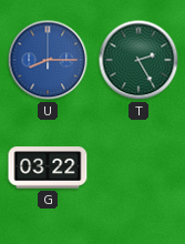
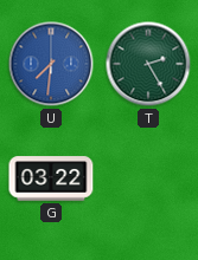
U: 8:15 -> 7:31 (51, 64)
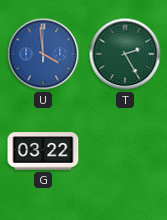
U: 7:31 -> 3:59 (43, 54)
